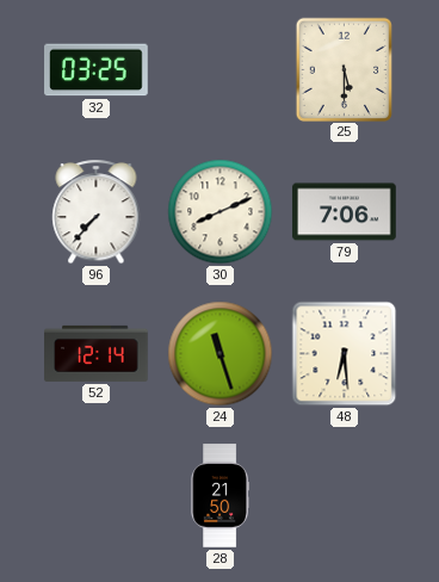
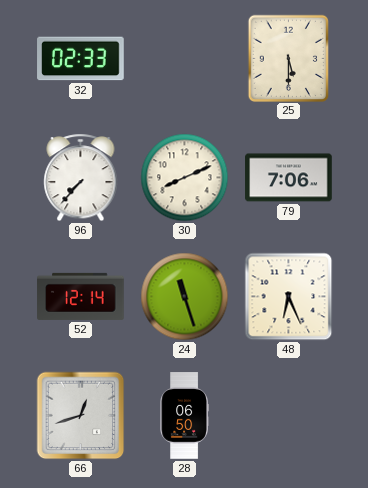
32: 03:25 -> 02:33 (81, 59)
48: 6:29 -> 6:26 (289, 297)
66: none -> 12:42 (81, 416)
28: 21:50 -> 06:50 (184, 416)
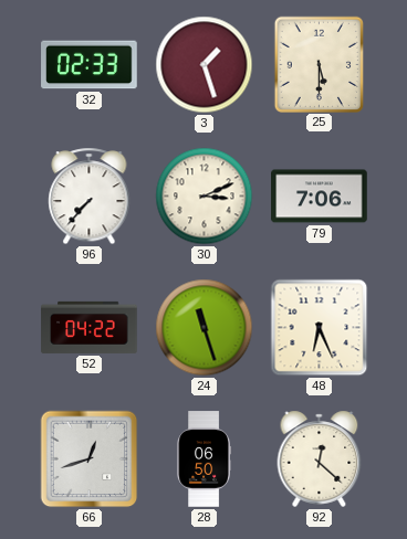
3: none -> 1:27 (205, 65)
30: 8:11 -> 3:11 (205, 197)
52: 12:14 -> 04:22 (90, 327)
92: none -> 12:22 (320, 458)
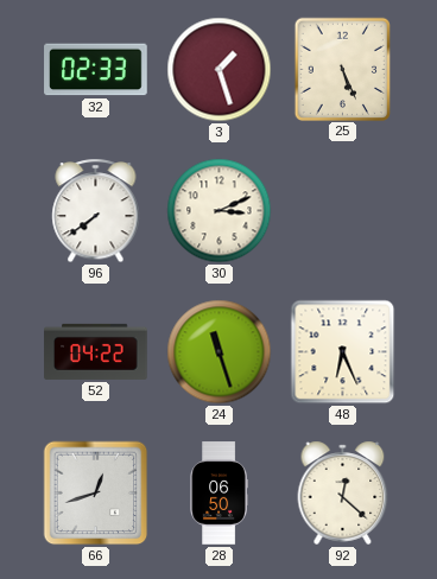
25: 5:30 -> 5:26 (342, 69)
96: 7:37 -> 7:39 (96, 211)
79: 7:06 -> none (320, 197)
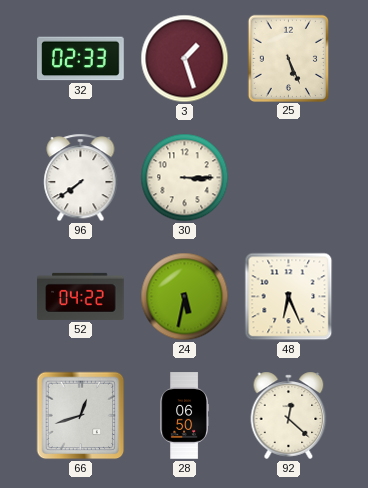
30: 3:11 -> 3:15 (185, 178)
24: 11:27 -> 5:32 (185, 297)
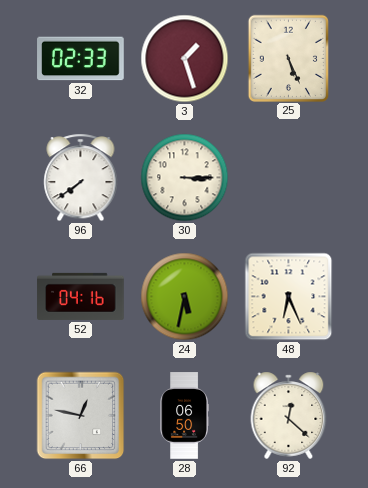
52: 04:22 -> 04:16 (81, 296)
66: 12:42 -> 12:47 (81, 416)
